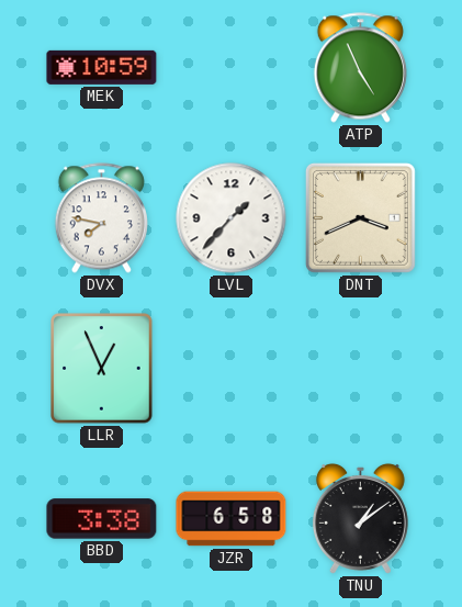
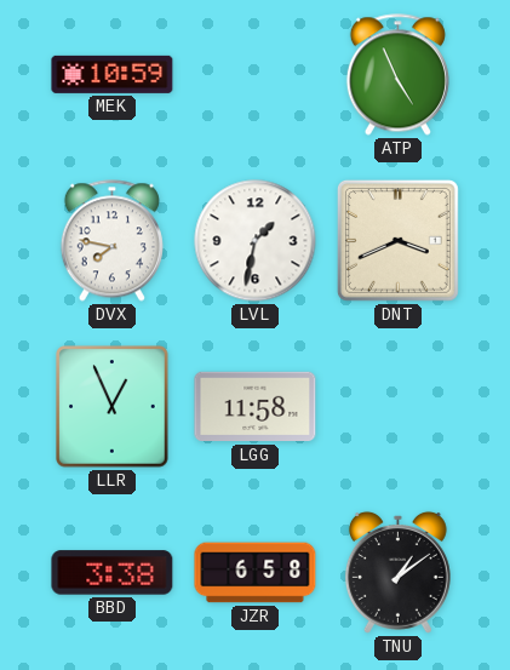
LVL: 1:37 -> 1:32 (256, 241)
LGG: none -> 11:58 (256, 407)
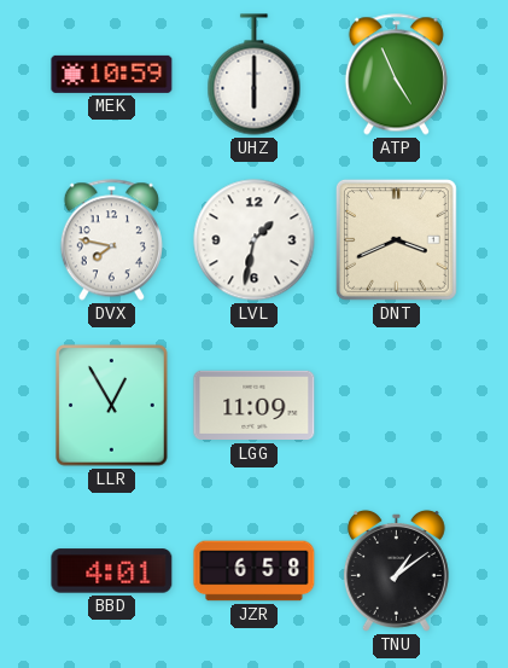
UHZ: none -> 6:00 (255, 75)
LLR: 12:56 -> 12:55 (112, 406)
LGG: 11:58 -> 11:09 (255, 406)
BBD: 3:38 -> 4:01 (112, 571)
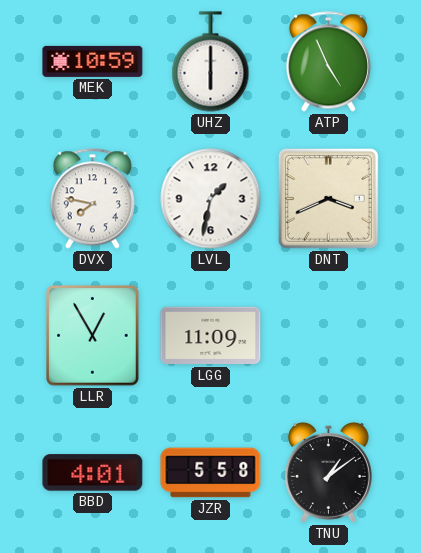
JZR: 6:58 -> 5:58 (211, 473)
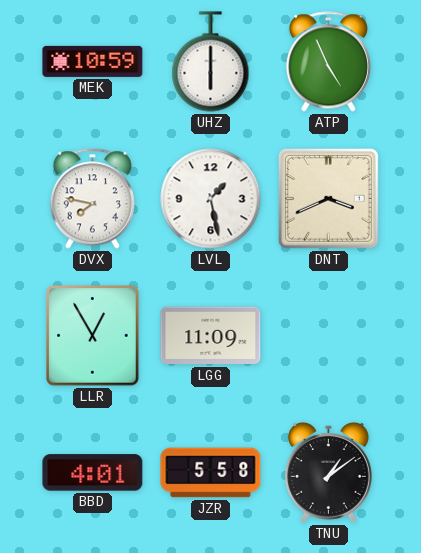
LVL: 1:32 -> 1:28 (211, 199)
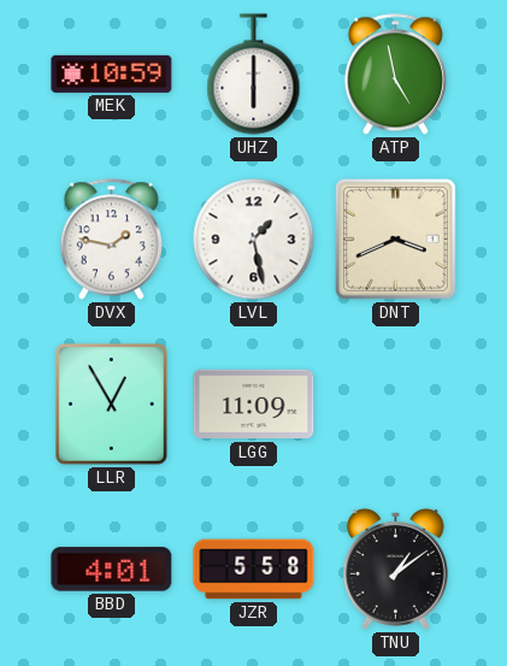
ATP: 4:56 -> 4:58 (395, 75)
DVX: 7:47 -> 1:47 (111, 240)
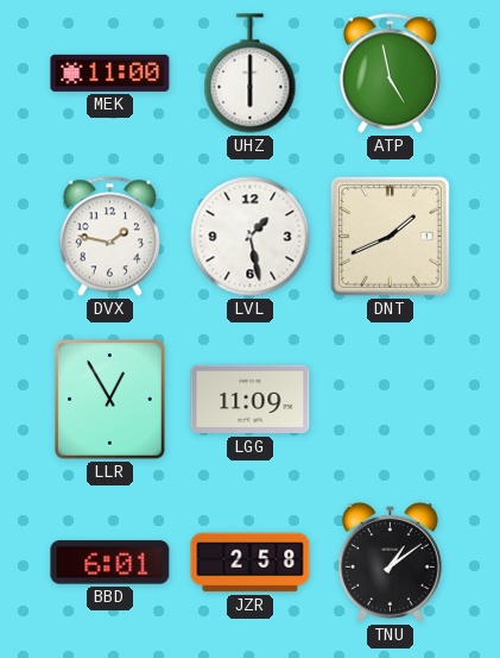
MEK: 10:59 -> 11:00 (110, 73)
DNT: 3:41 -> 1:41 (390, 236)
BBD: 4:01 -> 6:01 (110, 563)
JZR: 5:58 -> 2:58 (251, 563)
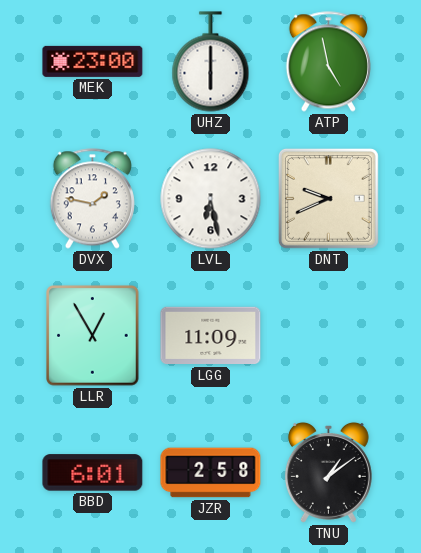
MEK: 11:00 -> 23:00 (93, 61)
LVL: 1:28 -> 6:28 (211, 199)
DNT: 1:41 -> 9:41 (328, 198)
